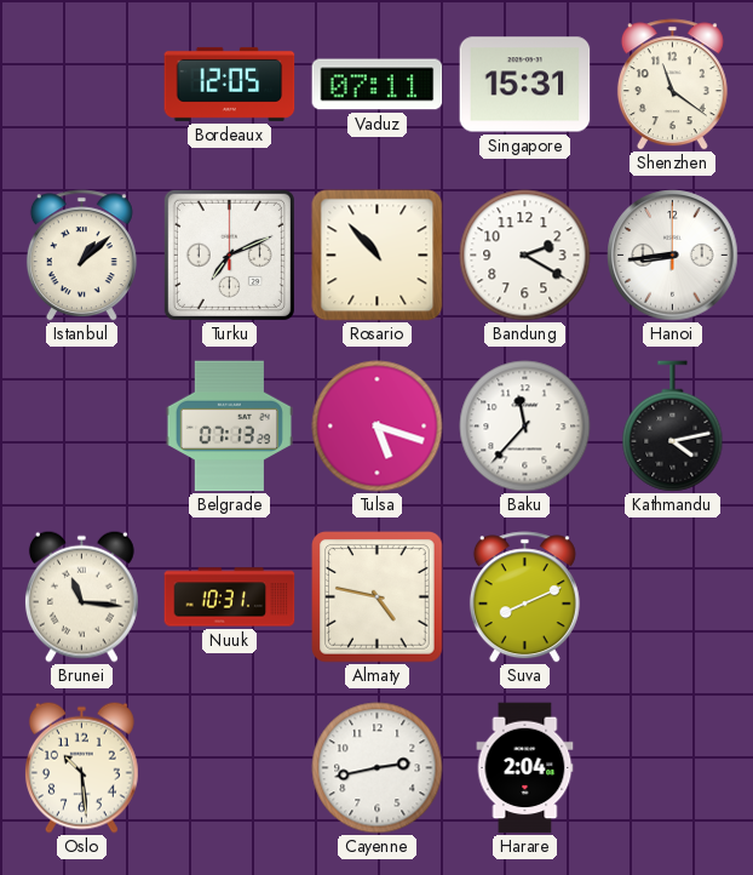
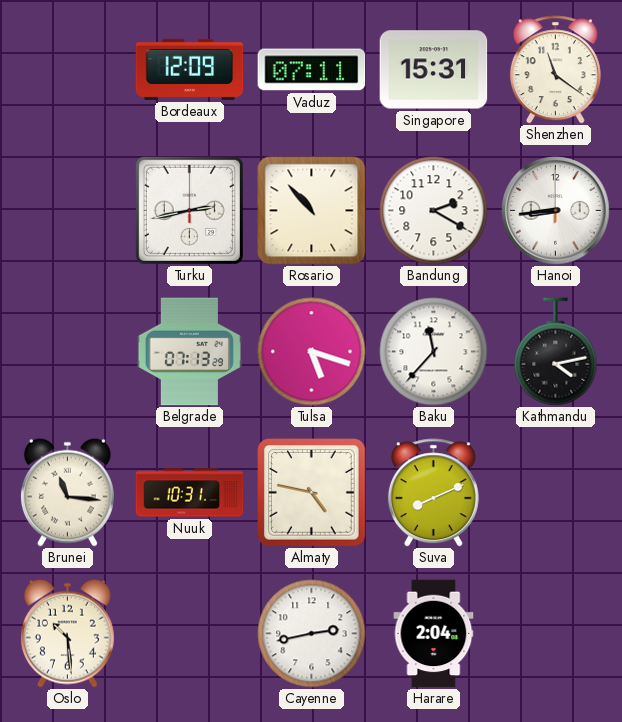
Bordeaux: 12:05 -> 12:09 (190, 69)
Istanbul: 1:08 -> none (81, 256)
Turku: 7:11 -> 2:43 (189, 210)
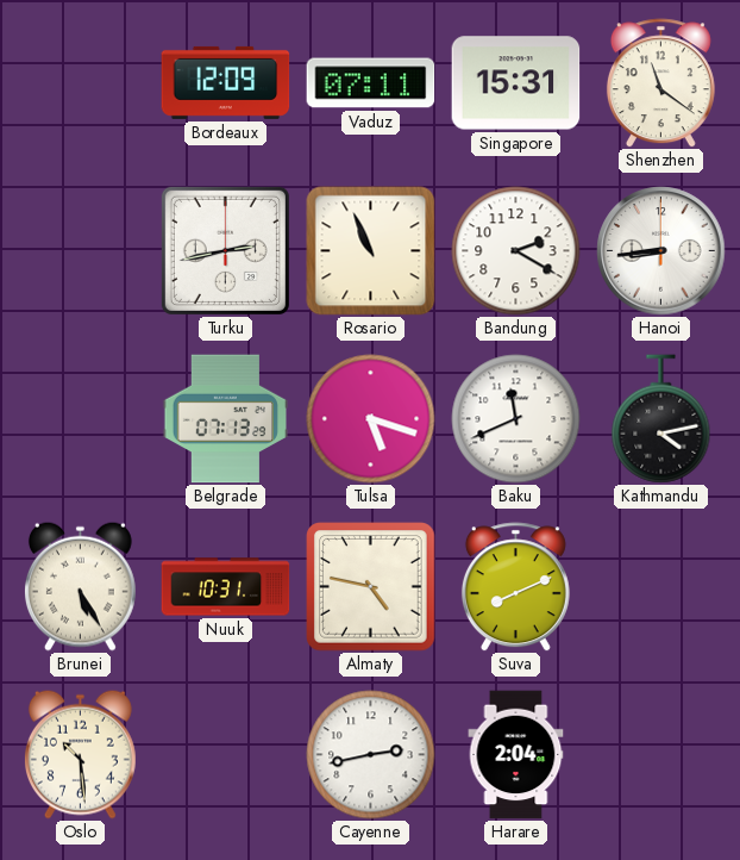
Rosario: 10:53 -> 10:56 (371, 251)
Baku: 11:37 -> 11:41 (516, 419)
Brunei: 11:16 -> 5:25 (80, 586)
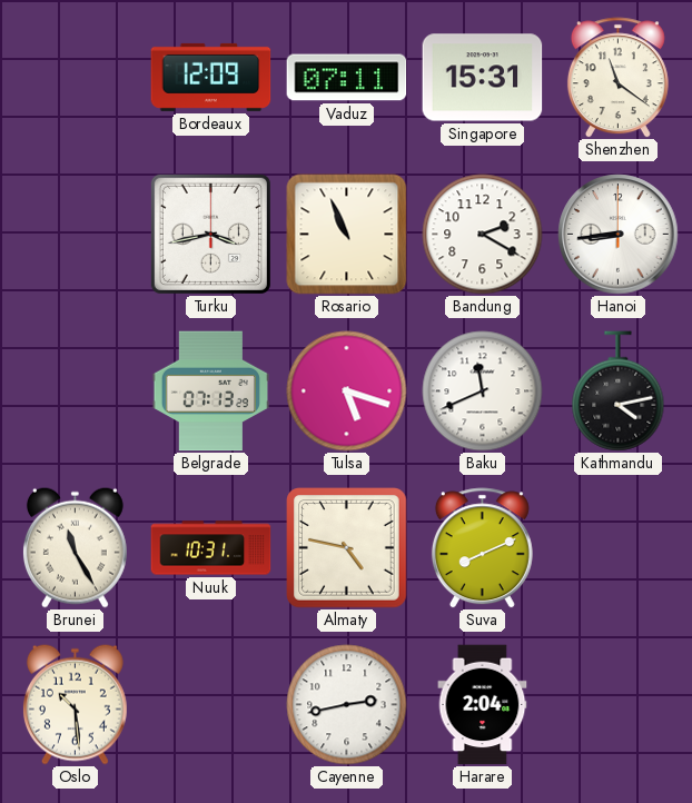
Turku: 2:43 -> 3:43 (210, 234)
Brunei: 5:25 -> 11:25 (75, 547)
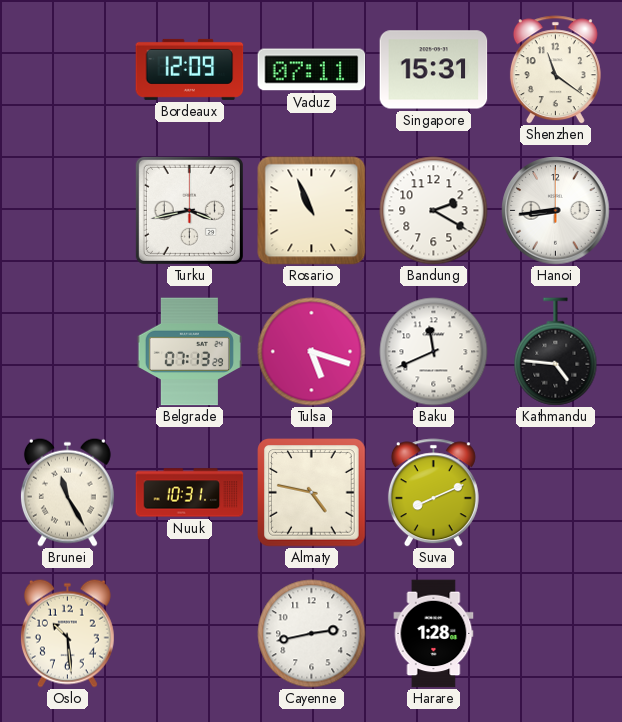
Kathmandu: 4:13 -> 4:46 (556, 352)
Harare: 2:04 -> 1:28 (434, 634)
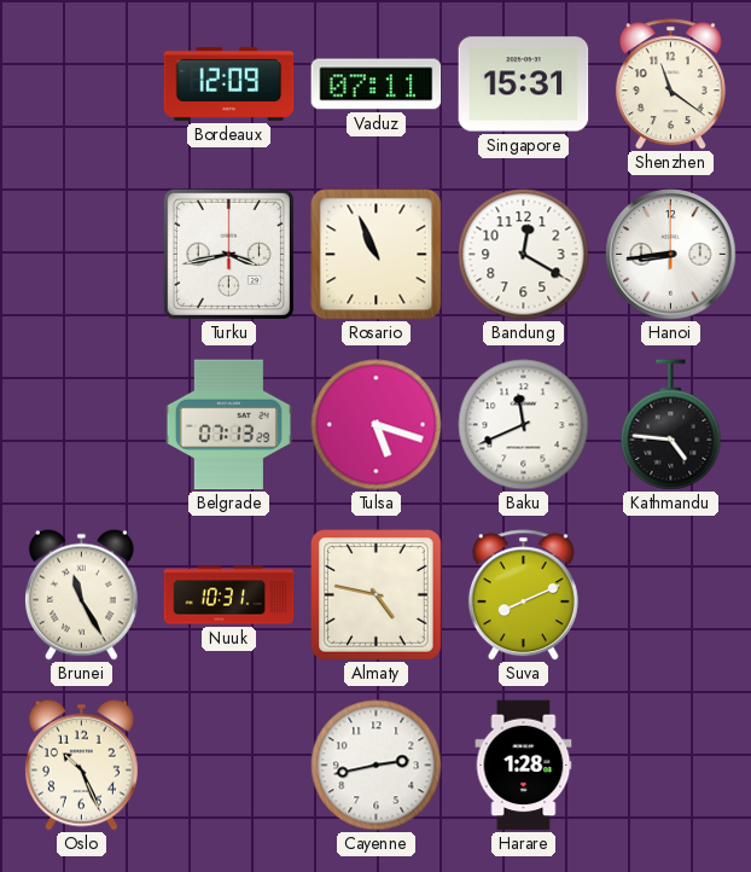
Bandung: 2:20 -> 12:20 (524, 255)
Oslo: 10:29 -> 10:26 (81, 765)
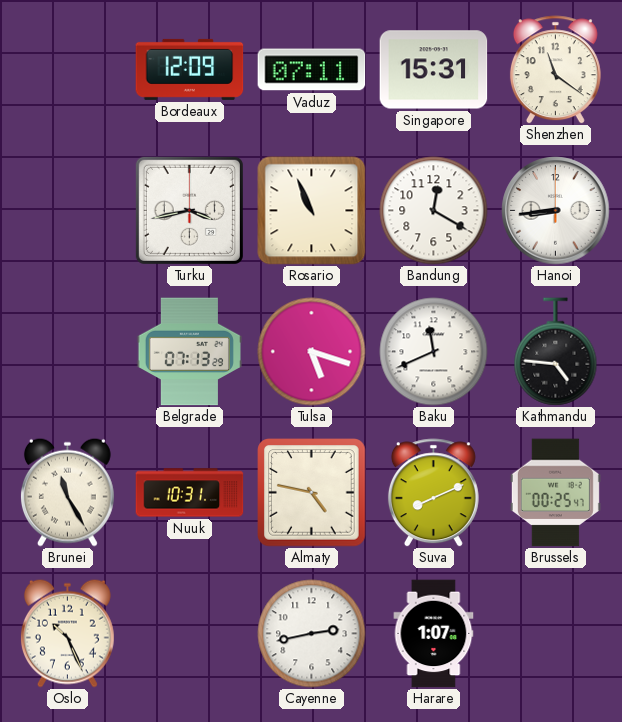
Brussels: none -> 00:25 (555, 493)
Harare: 1:28 -> 1:07 (434, 634)
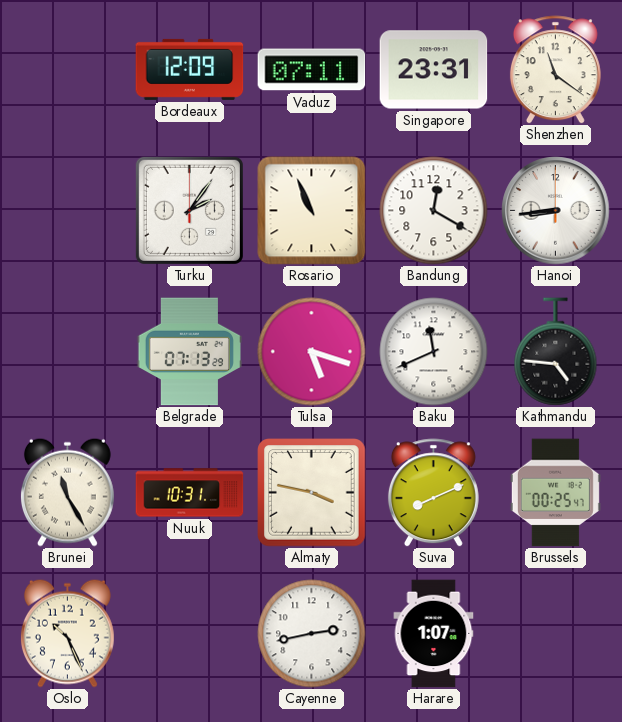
Singapore: 15:31 -> 23:31 (434, 70)
Turku: 3:43 -> 2:06 (189, 210)
Almaty: 4:47 -> 3:47 (312, 493)
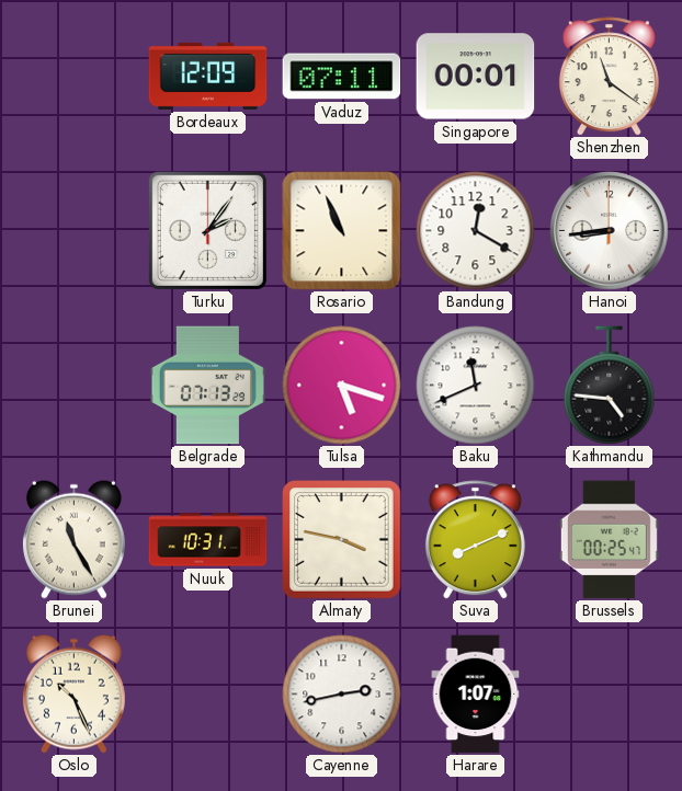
Singapore: 23:31 -> 00:01 (476, 77)
